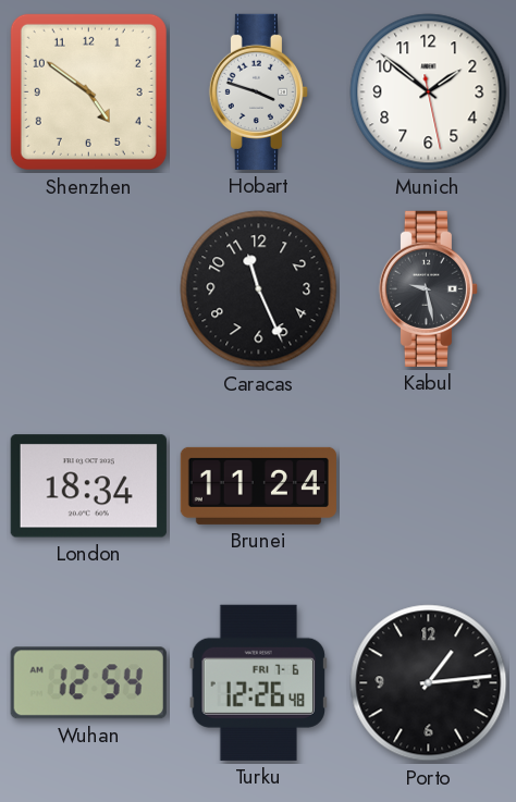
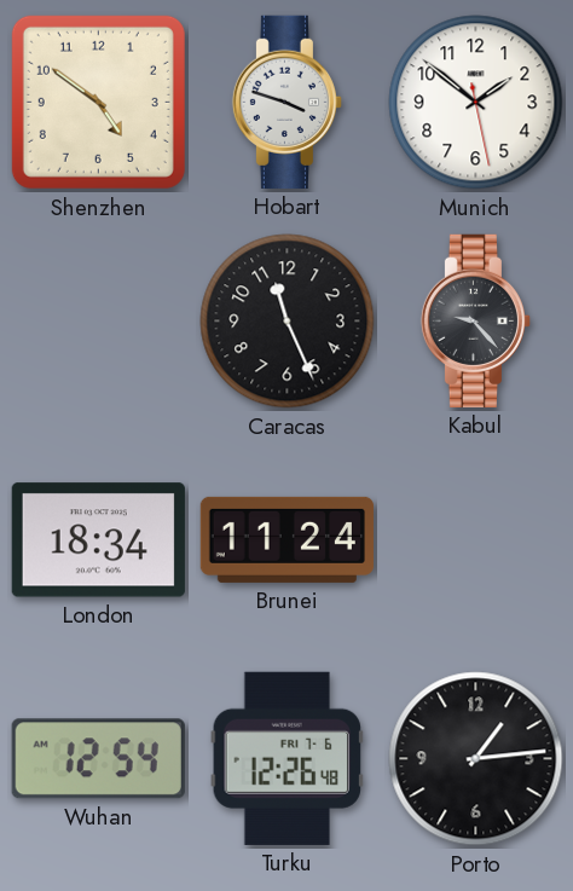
Kabul: 9:28 -> 9:23 (475, 320)
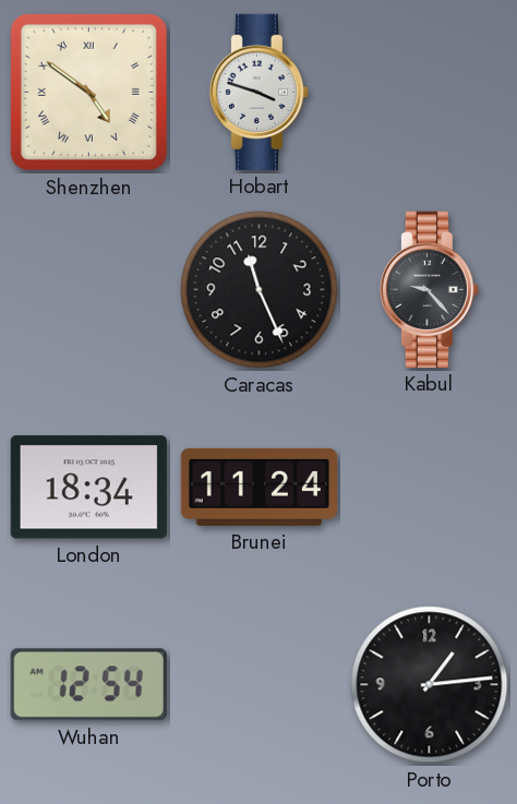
Shenzhen numerals: Arabic -> Roman (88, 92)
Munich: 1:51 -> none (476, 103)
Turku: 12:26 -> none (288, 758)
